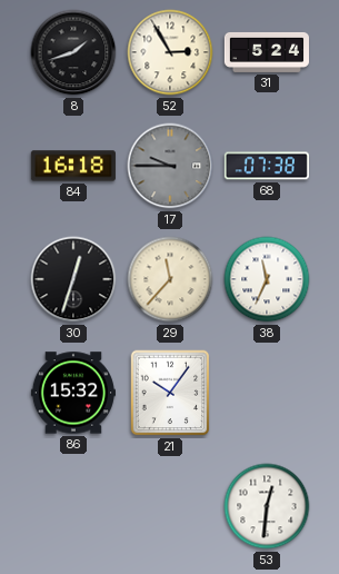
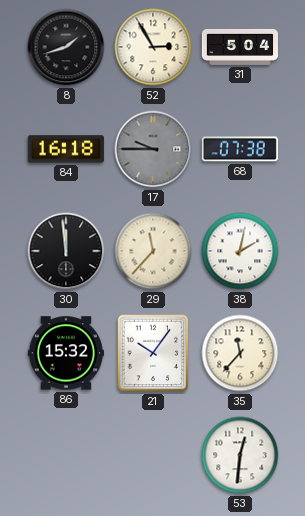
31: 5:24 -> 5:04 (239, 47)
30: 12:33 -> 11:59 (66, 251)
38: 11:34 -> 2:02 (240, 251)
35: none -> 11:37 (240, 353)
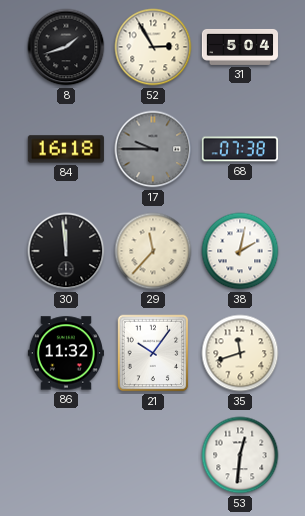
86: 15:32 -> 11:32 (66, 353)
35: 11:37 -> 11:42 (240, 353)
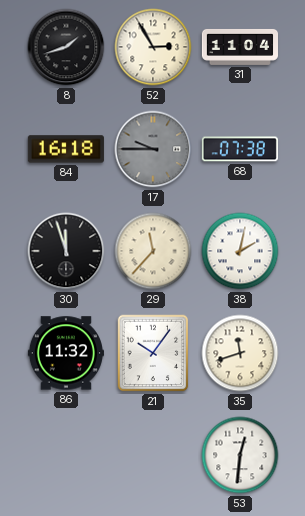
31: 5:04 -> 11:04 (239, 47)
30: 11:59 -> 11:57 (66, 251)
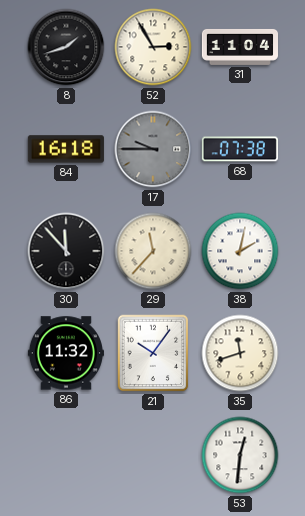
30: 11:57 -> 11:53 (66, 251)
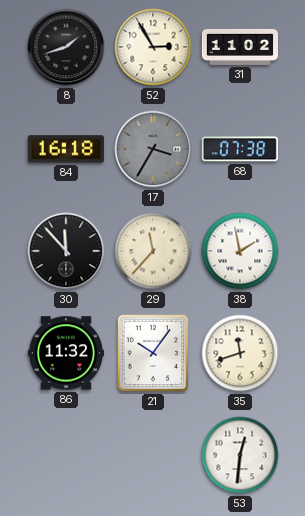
31: 11:04 -> 11:02 (239, 47)
17: 9:45 -> 3:35 (153, 149)
38: 2:02 -> 1:58 (240, 251)
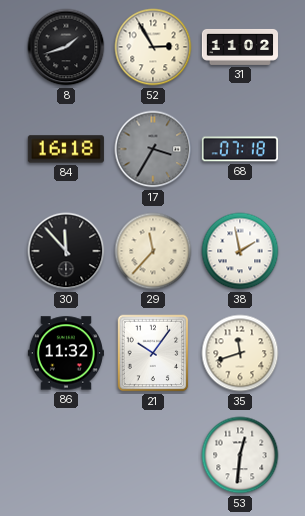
68: 07:38 -> 07:18 (240, 149)
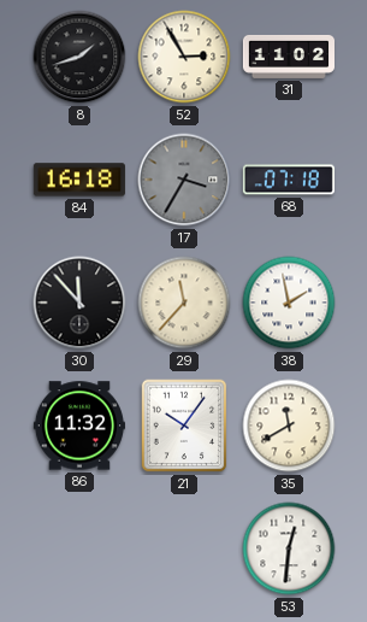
35: 11:42 -> 11:40 (289, 426)
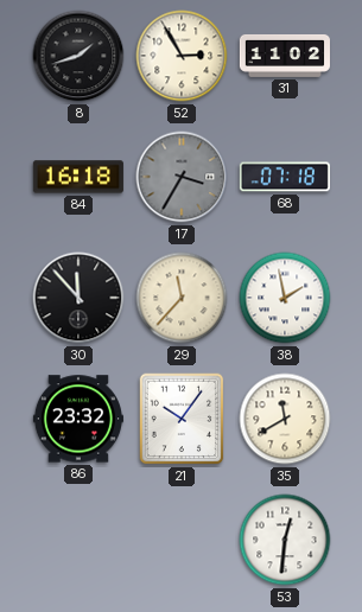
86: 11:32 -> 23:32 (78, 419)
